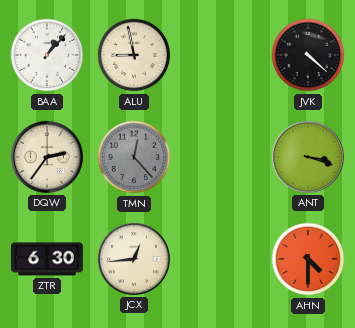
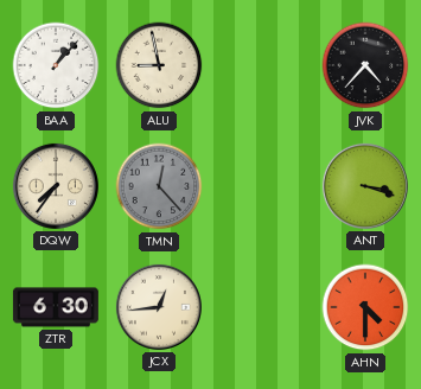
JVK: 4:22 -> 4:37 (365, 65)
DQW: 2:36 -> 7:36 (56, 186)
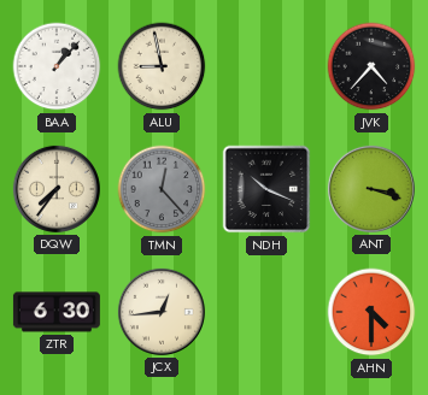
NDH: none -> 10:19 (266, 189)
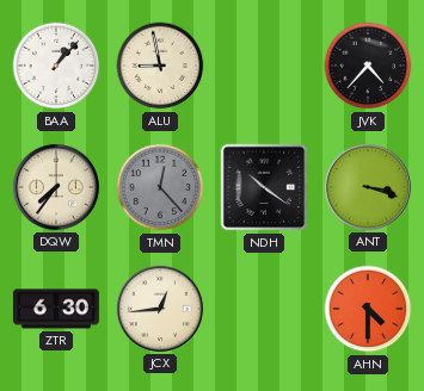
NDH: 10:19 -> 10:21 (264, 187)
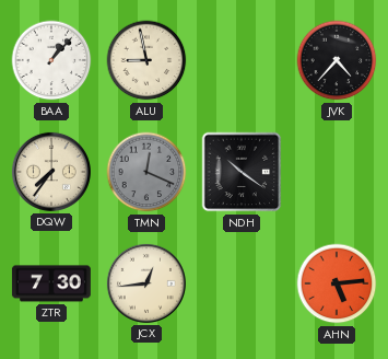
TMN: 12:23 -> 12:19 (146, 172)
ANT: 3:18 -> none (368, 187)
ZTR: 6:30 -> 7:30 (51, 283)
AHN: 4:30 -> 5:14 (337, 283)
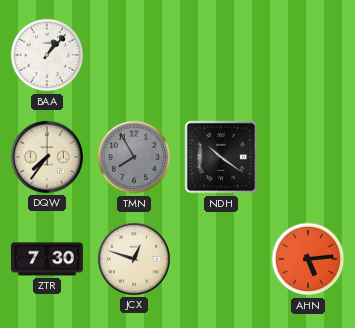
ALU: 8:58 -> none (146, 60)
JVK: 4:37 -> none (337, 60)
TMN: 12:19 -> 7:55 (134, 157)
JCX: 12:44 -> 12:48 (134, 259)
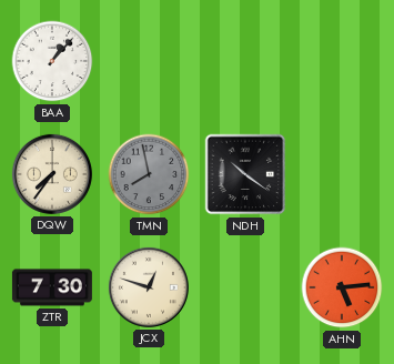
TMN: 7:55 -> 7:58 (149, 174)
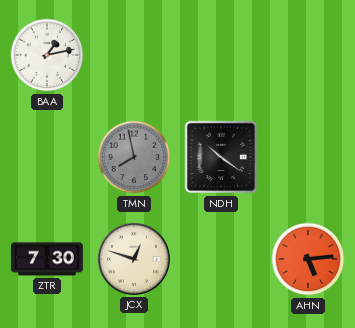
BAA: 1:07 -> 1:13 (47, 55)
DQW: 7:36 -> none (52, 174)
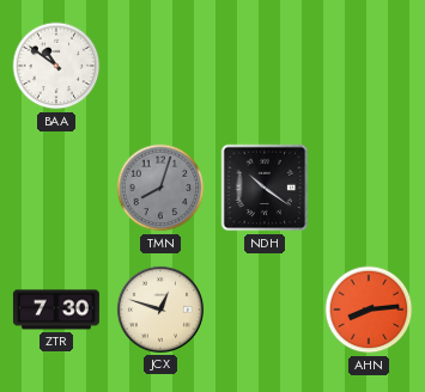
BAA: 1:13 -> 10:51 (56, 66)
TMN: 7:58 -> 8:03 (160, 188)
AHN: 5:14 -> 8:14 (369, 310)
